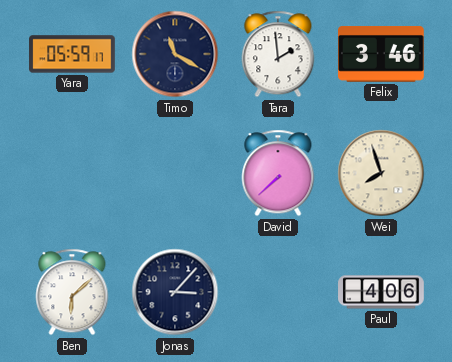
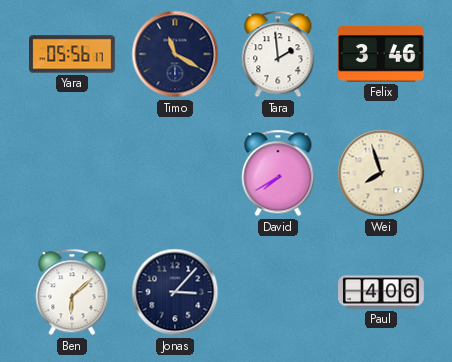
Yara: 05:59 -> 05:56 (72, 54)
David: 7:38 -> 7:40 (278, 173)
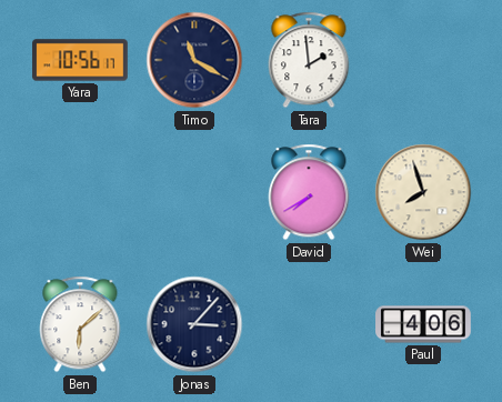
Yara: 05:56 -> 10:56 (80, 60)
Felix: 3:46 -> none (382, 55)
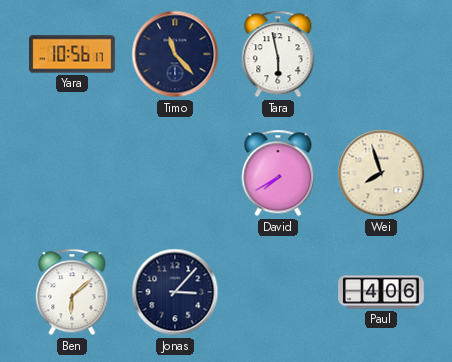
Timo: 11:20 -> 11:23 (175, 54)
Tara: 1:59 -> 5:58 (278, 54)
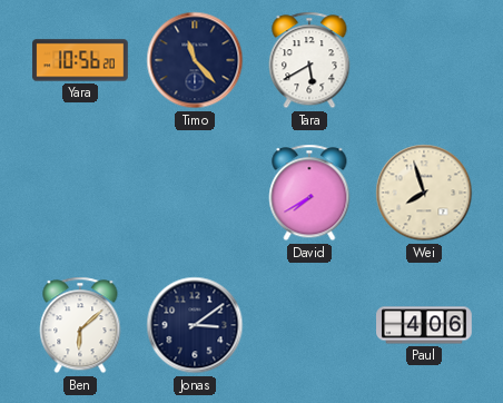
Yara: 10:56:17 -> 10:56:20 (80, 60)
Tara: 5:58 -> 5:40 (309, 60)
Jonas: 3:07 -> 3:09 (195, 325)
